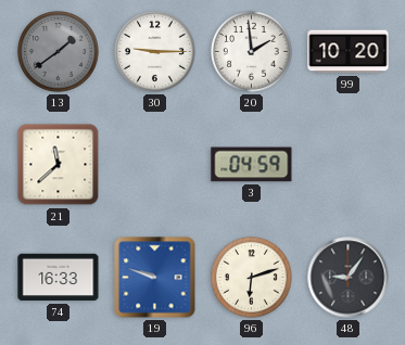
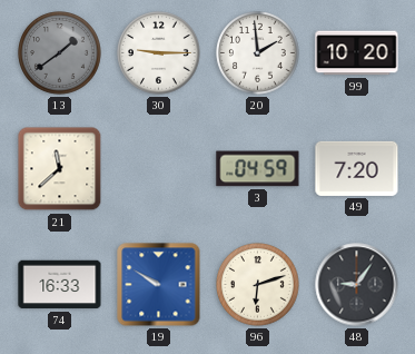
49: none -> 7:20 (357, 168)
19: 9:48 -> 9:50 (159, 285)
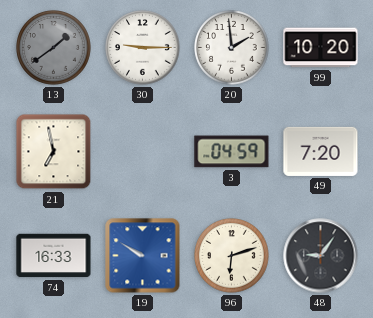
21: 11:38 -> 6:58 (54, 152)
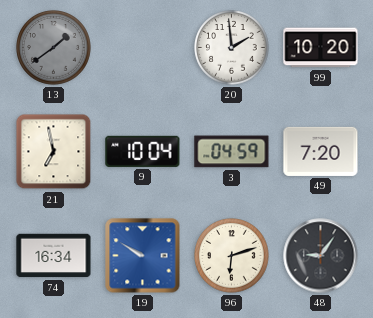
30: 9:15 -> none (143, 48)
9: none -> 10:04 (143, 151)
74: 16:33 -> 16:34 (54, 256)
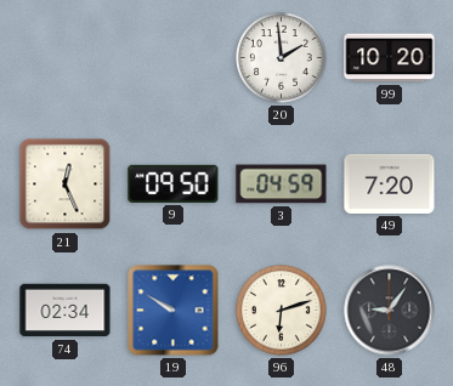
13: 1:39 -> none (54, 48)
21: 6:58 -> 12:26 (66, 185)
9: 10:04 -> 09:50 (174, 183)
74: 16:34 -> 02:34 (66, 311)
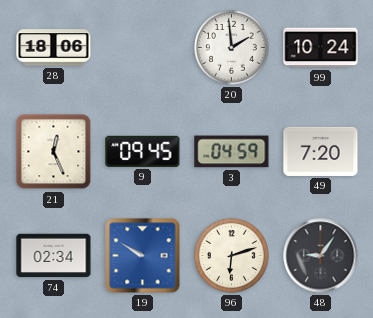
28: none -> 18:06 (54, 48)
99: 10:20 -> 10:24 (321, 48)
9: 09:50 -> 09:45 (143, 151)
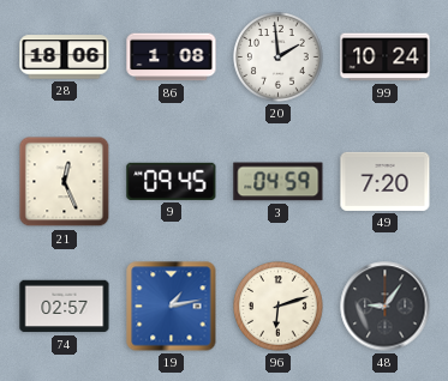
86: none -> 1:08 (172, 58)
74: 02:34 -> 02:57 (65, 307)
19: 9:50 -> 1:13 (172, 307)
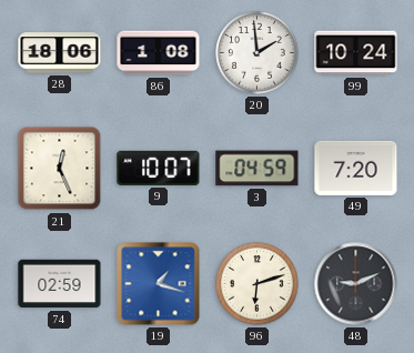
9: 09:45 -> 10:07 (159, 168)
74: 02:57 -> 02:59 (60, 284)
19: 1:13 -> 1:18 (159, 284)
48: 9:06 -> 9:11 (356, 284)
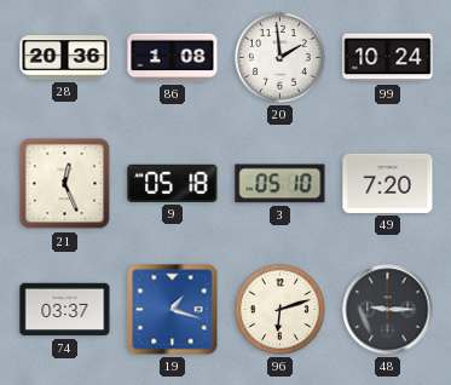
28: 18:06 -> 20:36 (65, 58)
9: 10:07 -> 05:18 (173, 183)
3: 04:59 -> 05:10 (281, 184)
74: 02:59 -> 03:37 (65, 310)
48: 9:11 -> 9:15 (388, 310)
